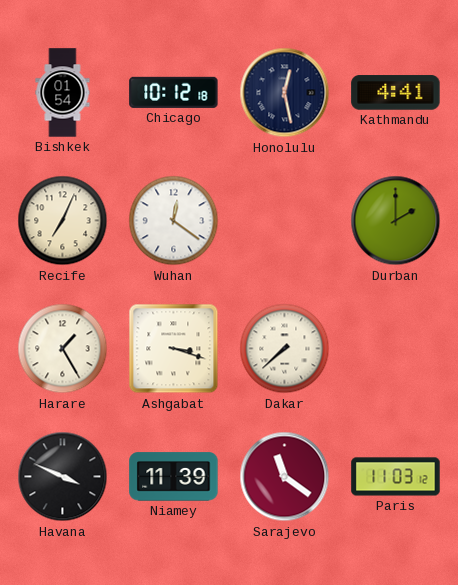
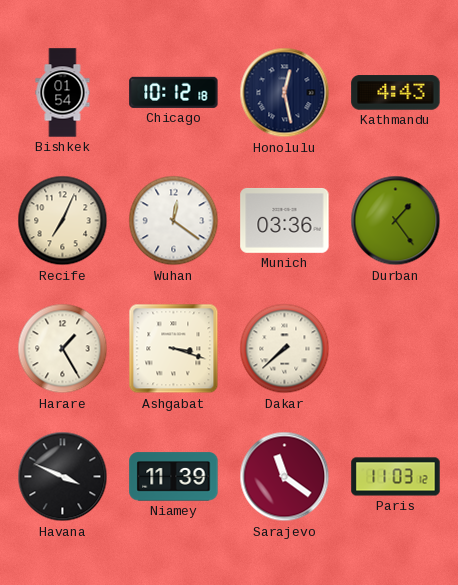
Kathmandu: 4:41 -> 4:43 (396, 93)
Munich: none -> 03:36 (285, 220)
Durban: 2:00 -> 1:24 (396, 221)
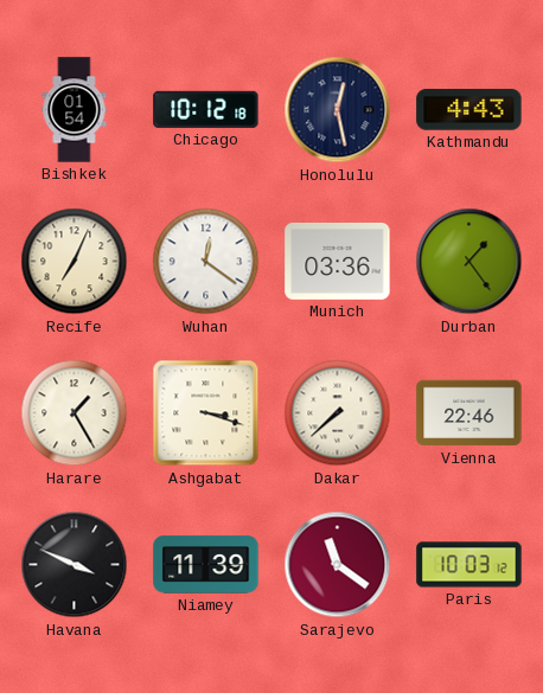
Vienna: none -> 22:46 (469, 413)
Paris: 11:03 -> 10:03 (469, 565)
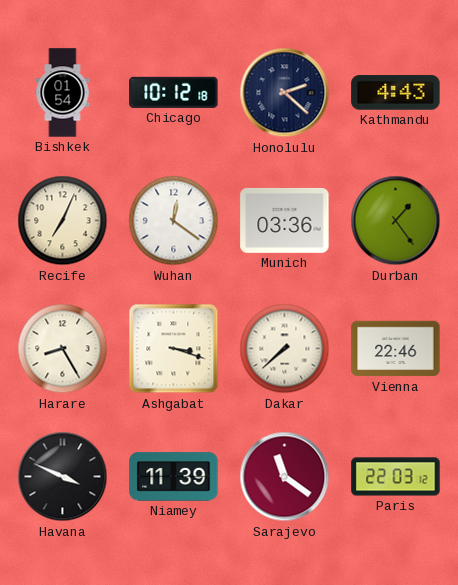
Honolulu: 12:28 -> 2:22 (285, 93)
Harare: 1:25 -> 8:25 (63, 349)
Paris: 10:03 -> 22:03 (396, 477)
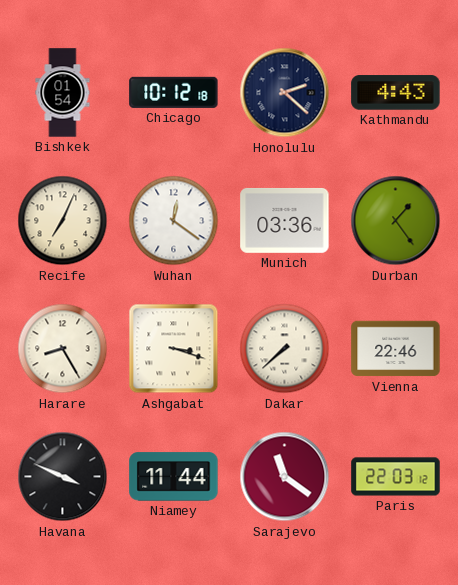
Niamey: 11:39 -> 11:44 (174, 477)
